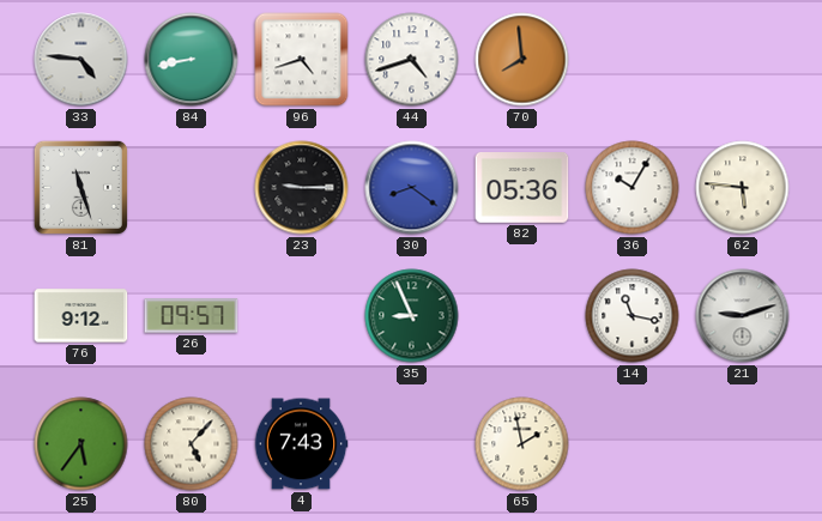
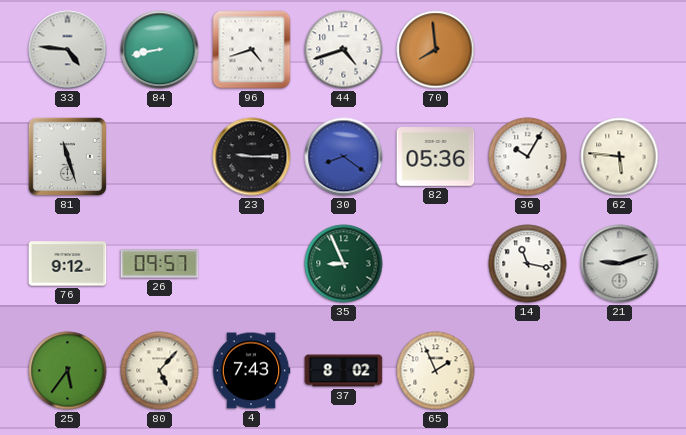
37: none -> 8:02 (344, 371)
65: 1:58 -> 1:56 (436, 371)
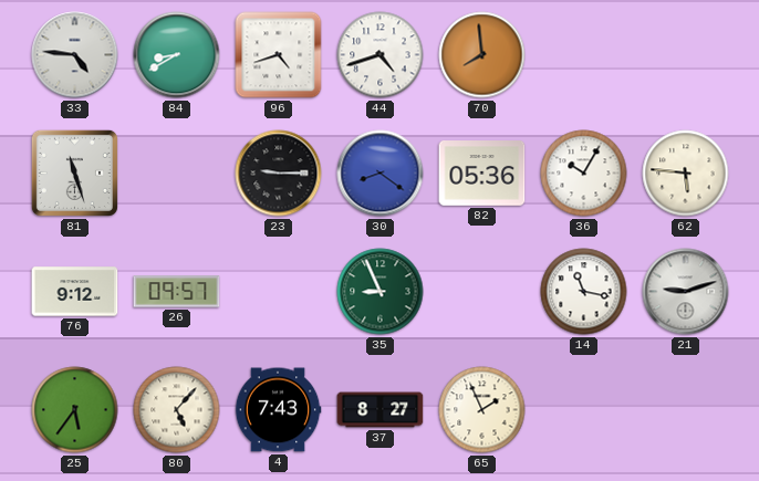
84: 8:43 -> 8:40 (177, 55)
37: 8:02 -> 8:27 (381, 410)
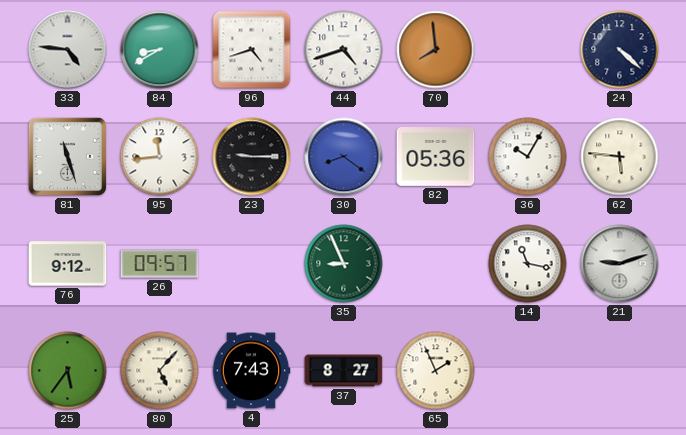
24: none -> 4:22 (620, 50)
95: none -> 11:44 (160, 157)
